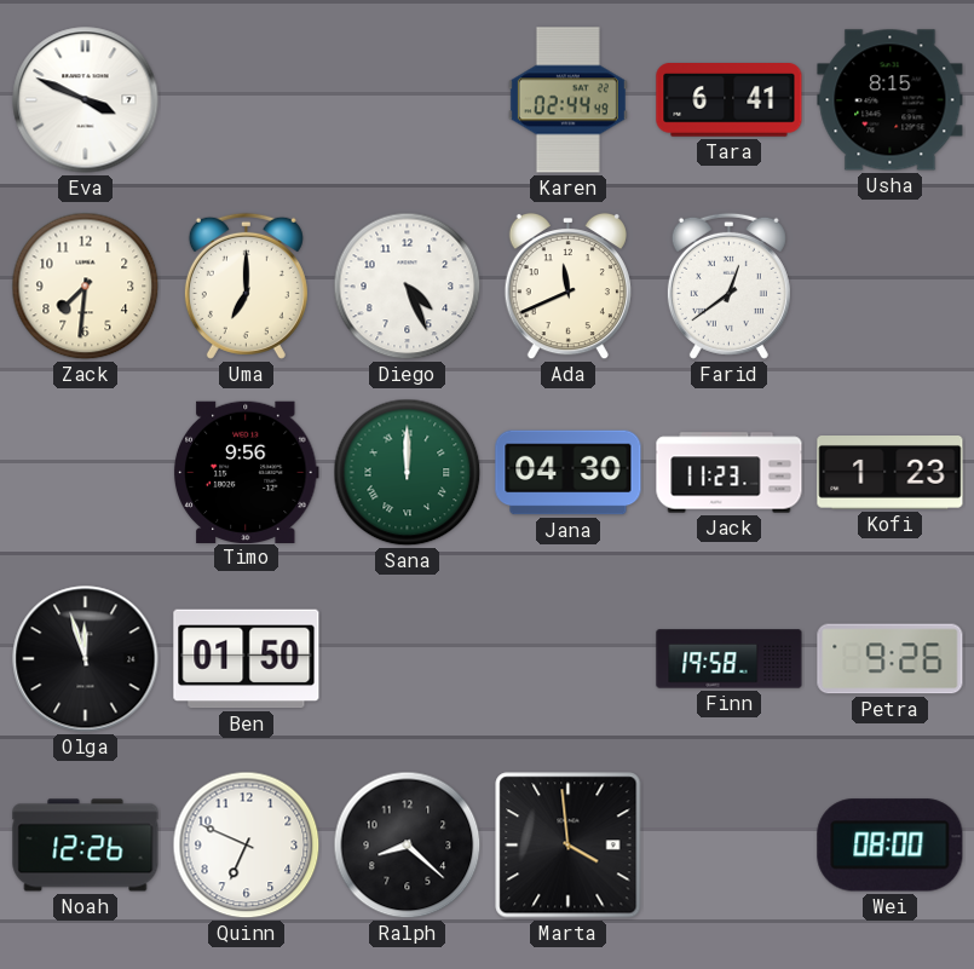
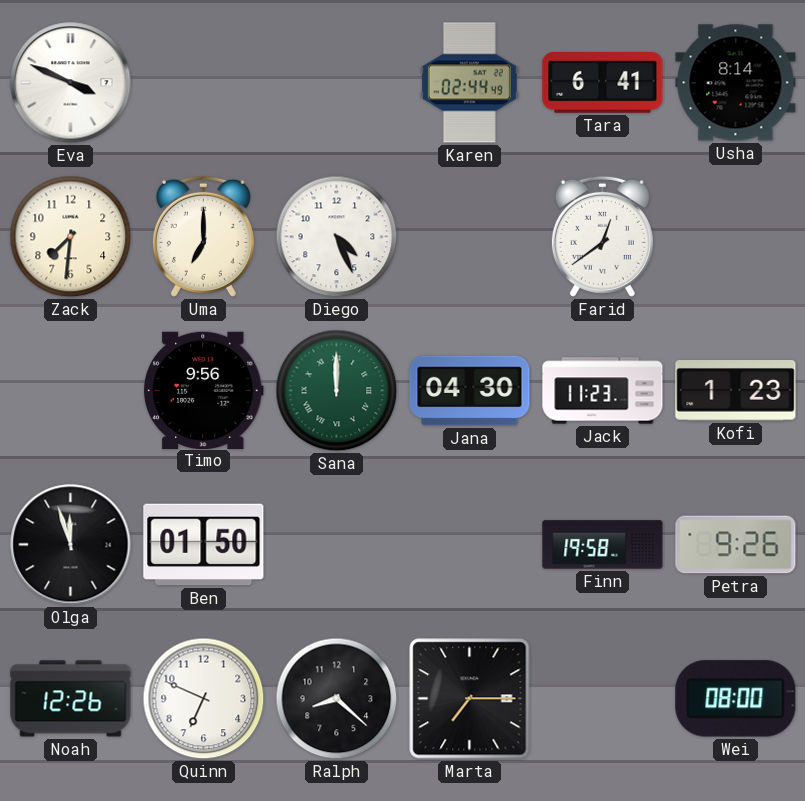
Usha: 8:15 -> 8:14 (736, 83)
Ada: 11:41 -> none (567, 287)
Marta: 3:59 -> 7:15 (470, 699)
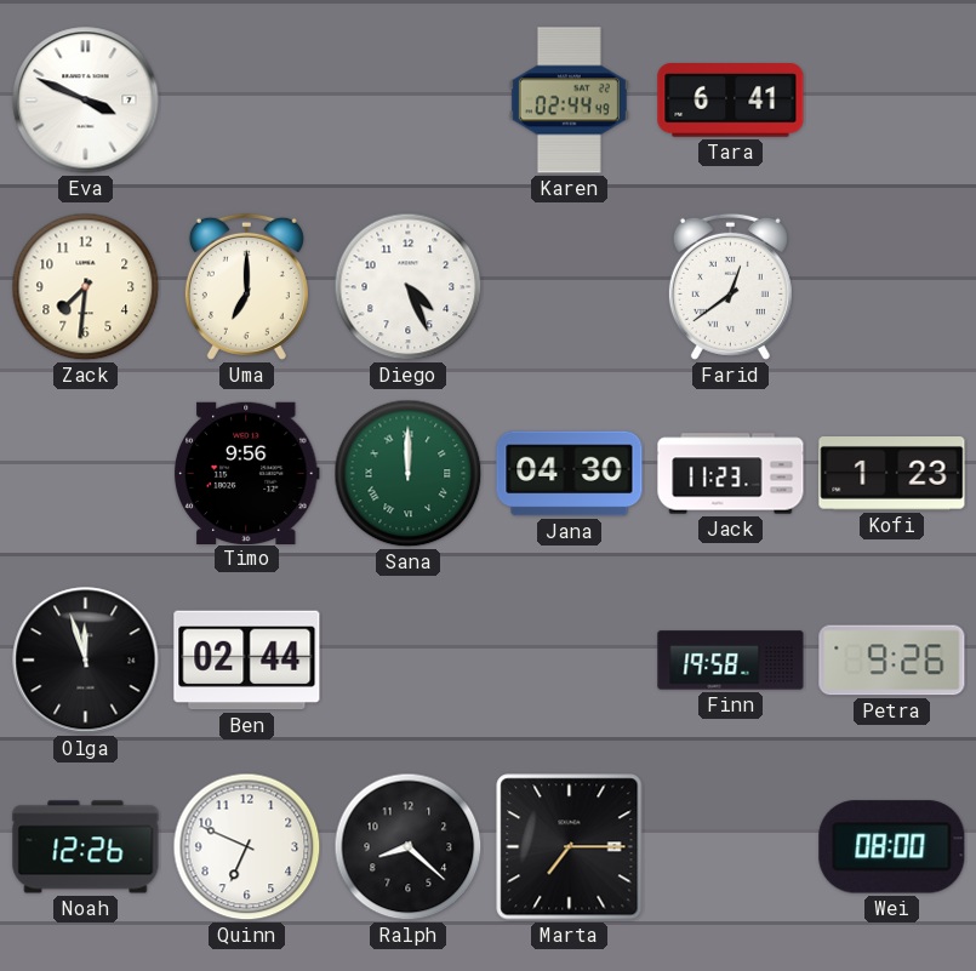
Usha: 8:14 -> none (736, 83)
Ben: 01:50 -> 02:44 (247, 661)
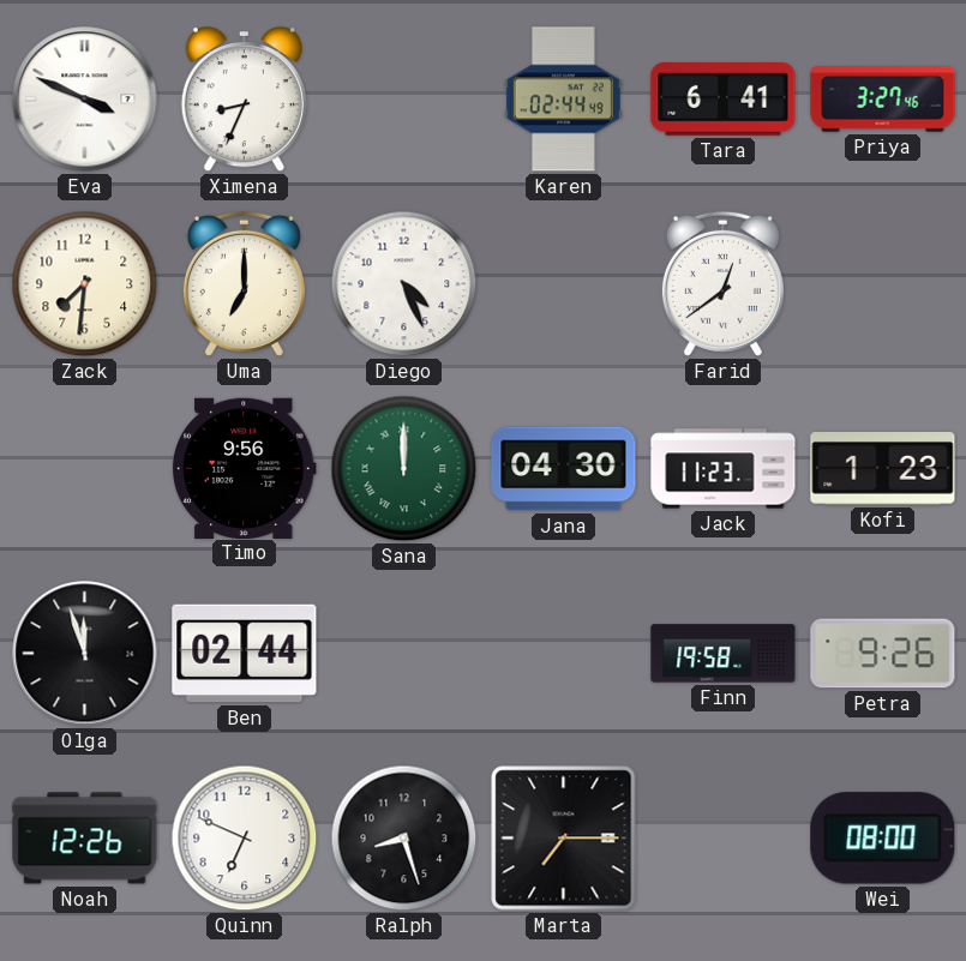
Ximena: none -> 8:34 (244, 100)
Priya: none -> 3:27 (883, 100)
Ralph: 8:22 -> 8:27 (404, 839)
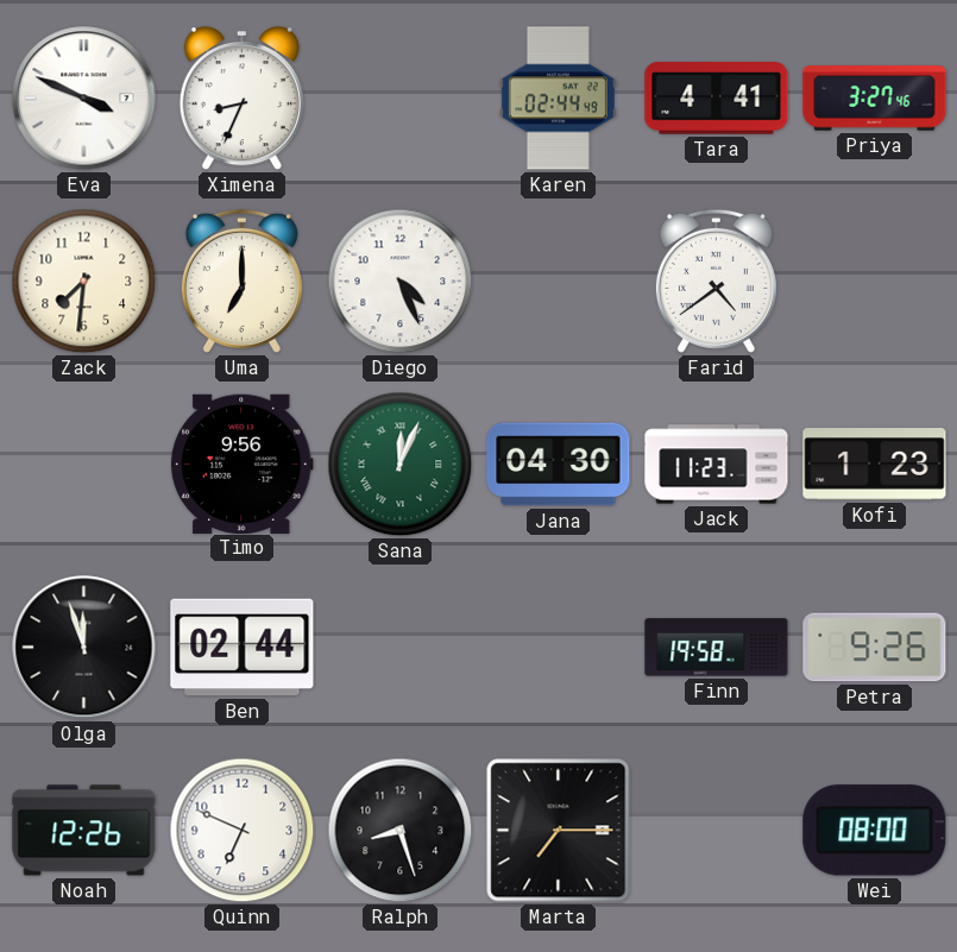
Tara: 6:41 -> 4:41 (717, 99)
Farid: 12:39 -> 4:39 (716, 280)
Sana: 12:00 -> 12:04 (401, 465)
